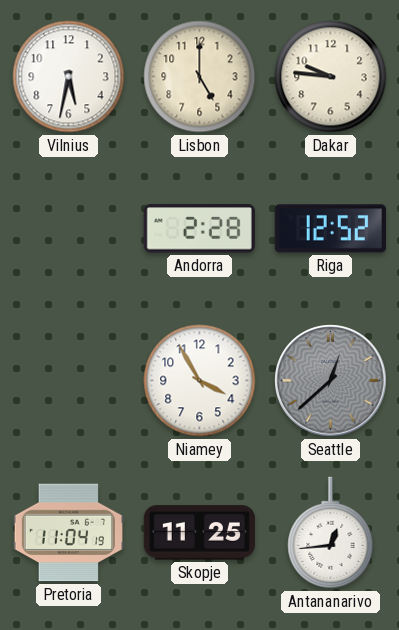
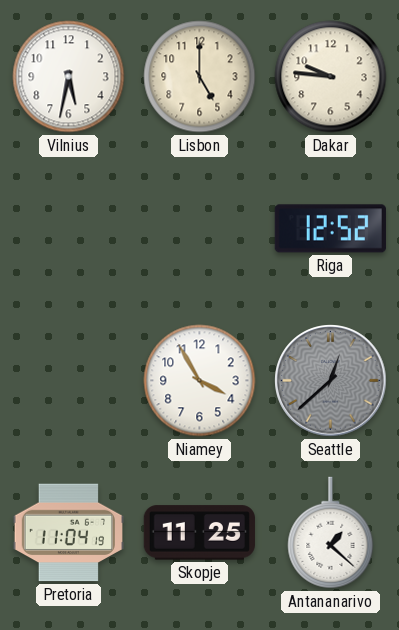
Andorra: 2:28 -> none (199, 229)
Antananarivo: 12:44 -> 1:22 (331, 533)
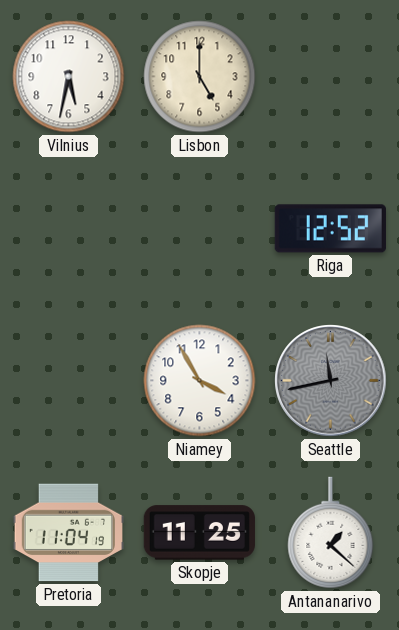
Dakar: 9:46 -> none (331, 77)
Seattle: 12:38 -> 11:43 (331, 381)
